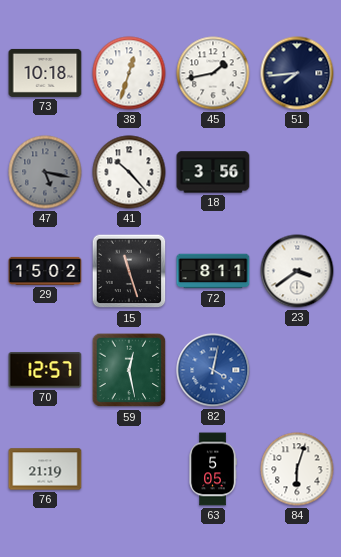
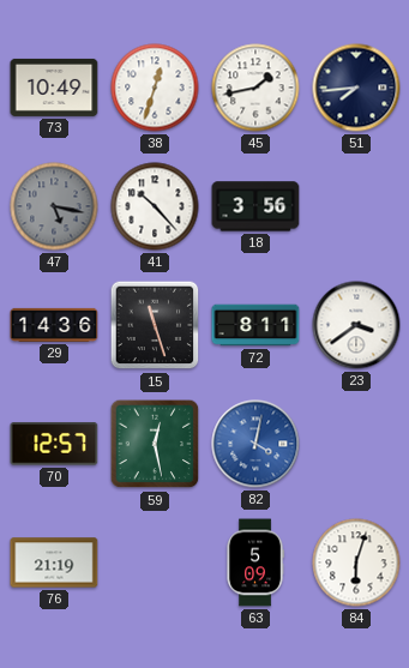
73: 10:18 -> 10:49 (54, 88)
29: 15:02 -> 14:36 (54, 325)
63: 5:05 -> 5:09 (255, 562)
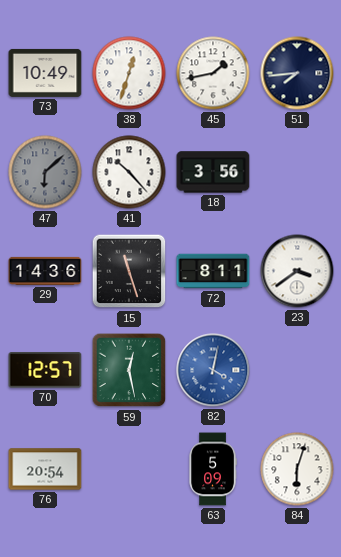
47: 5:17 -> 6:08 (45, 172)
76: 21:19 -> 20:54 (45, 469)
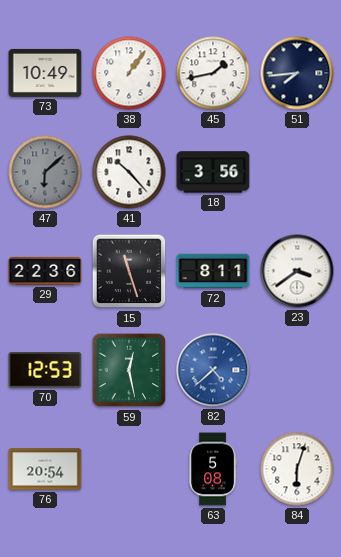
38: 12:33 -> 1:06 (129, 73)
29: 14:36 -> 22:36 (45, 271)
70: 12:57 -> 12:53 (45, 370)
82: 4:02 -> 4:38 (213, 370)
63: 5:09 -> 5:08 (213, 469)
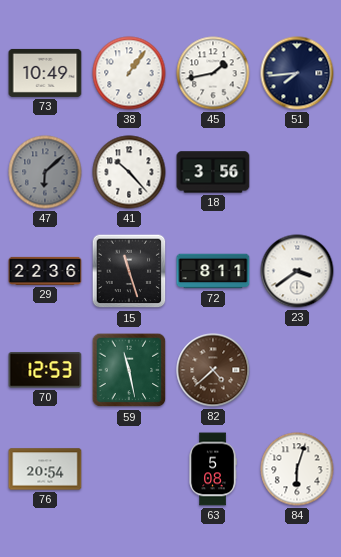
59: 12:28 -> 11:28 (129, 370)
82 dial: blue -> brown (213, 370)
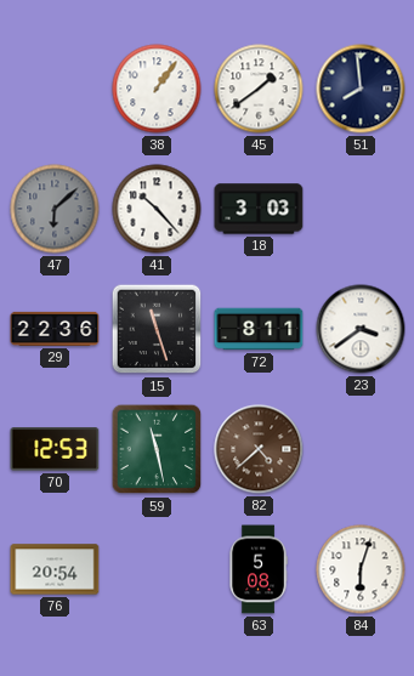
73: 10:49 -> none (45, 73)
45: 1:43 -> 1:39 (259, 89)
51: 7:44 -> 7:59 (361, 89)
18: 3:56 -> 3:03 (259, 209)
